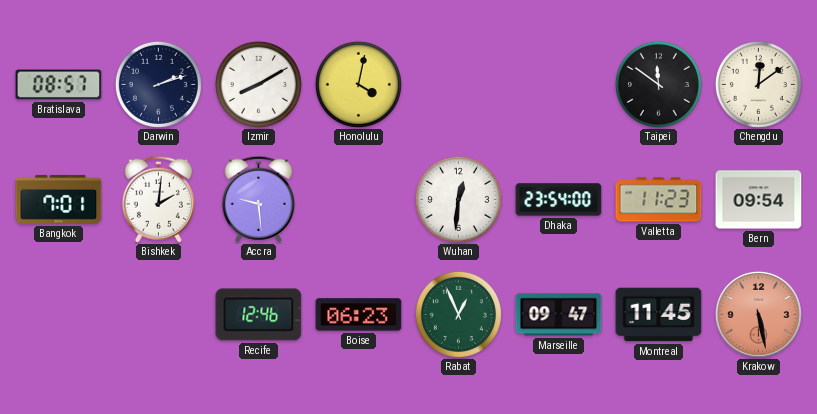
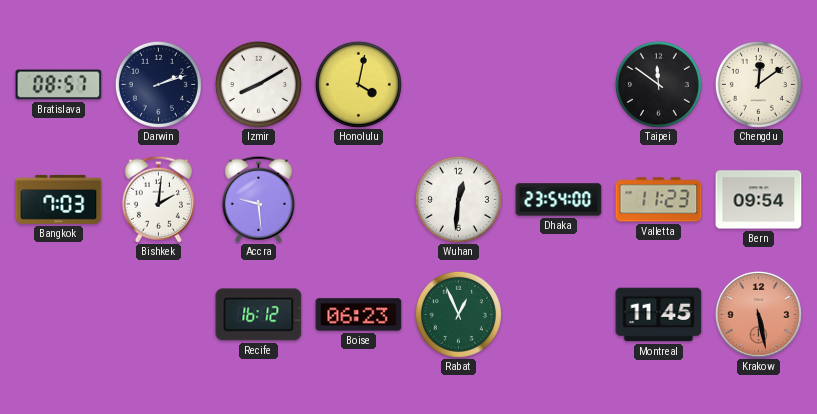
Bangkok: 7:01 -> 7:03 (59, 199)
Recife: 12:46 -> 16:12 (259, 315)
Marseille: 09:47 -> none (559, 315)
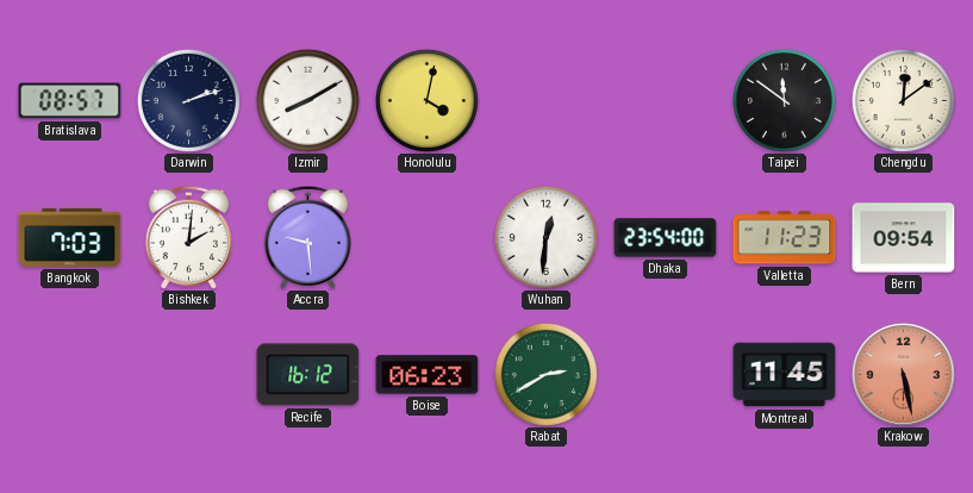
Rabat: 12:56 -> 2:40 (545, 374)
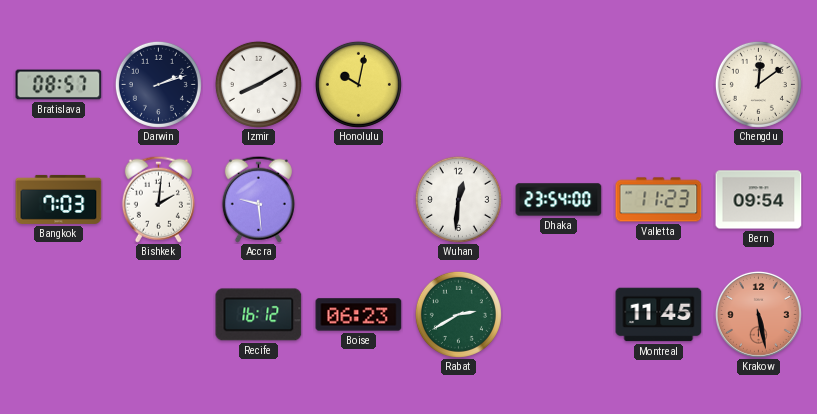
Honolulu: 4:02 -> 10:02 (358, 84)
Taipei: 11:51 -> none (784, 100)
